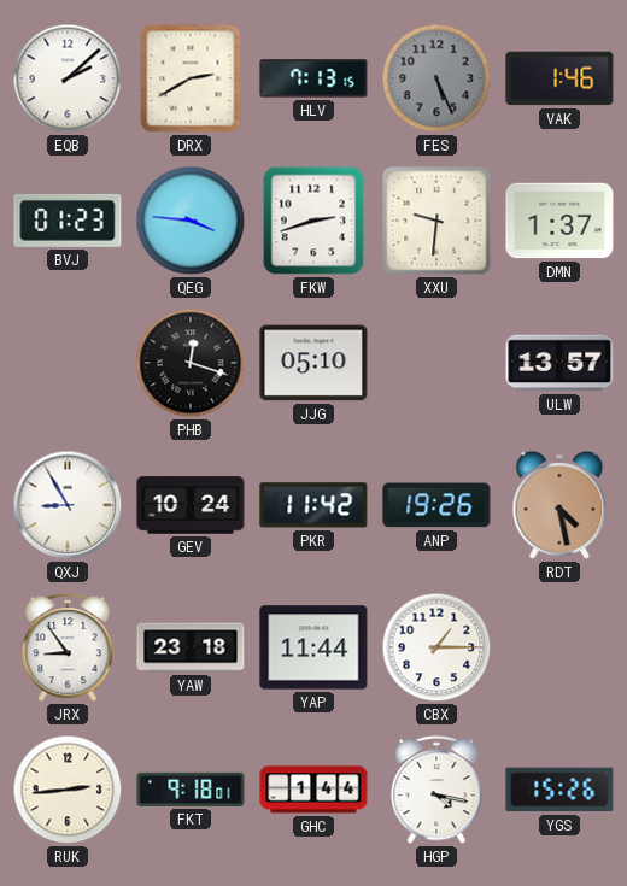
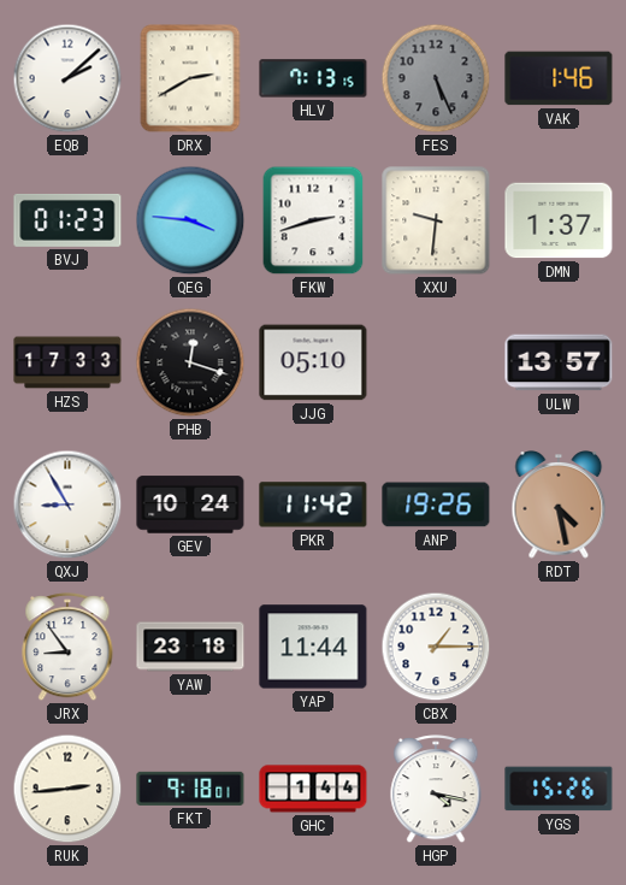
HZS: none -> 17:33 (67, 362)
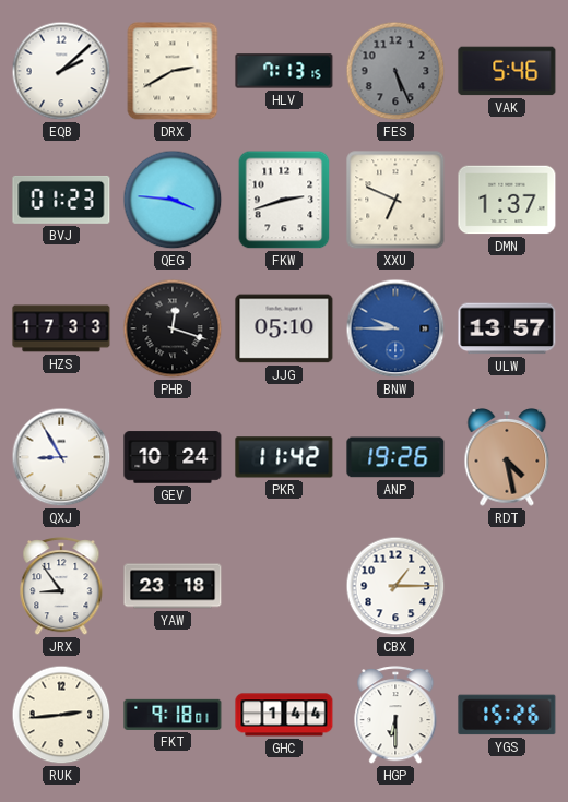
VAK: 1:46 -> 5:46 (507, 71)
XXU: 9:31 -> 6:49 (395, 200)
BNW: none -> 9:45 (395, 328)
YAP: 11:44 -> none (313, 647)
HGP: 4:17 -> 6:30 (395, 716)
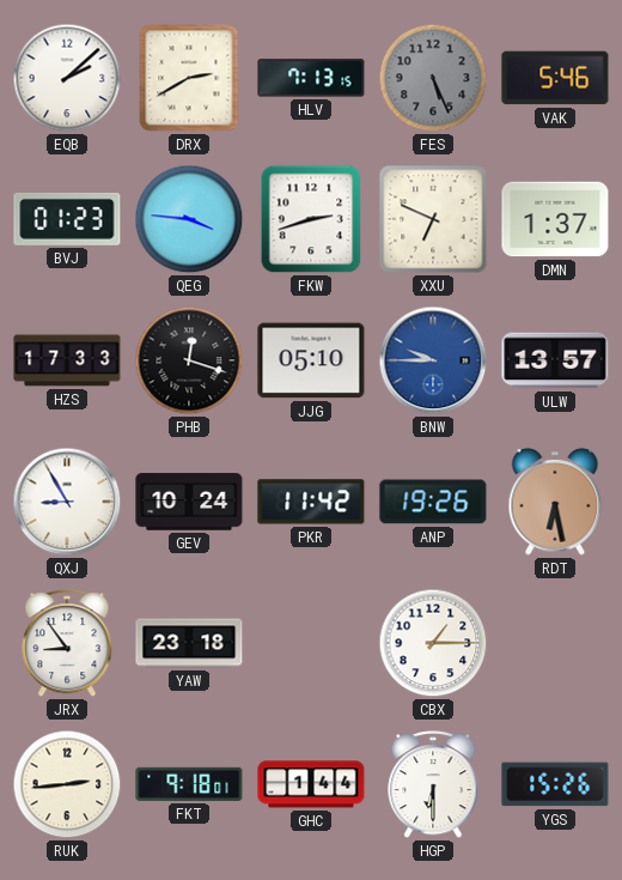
RDT: 4:28 -> 6:28 (555, 503)
